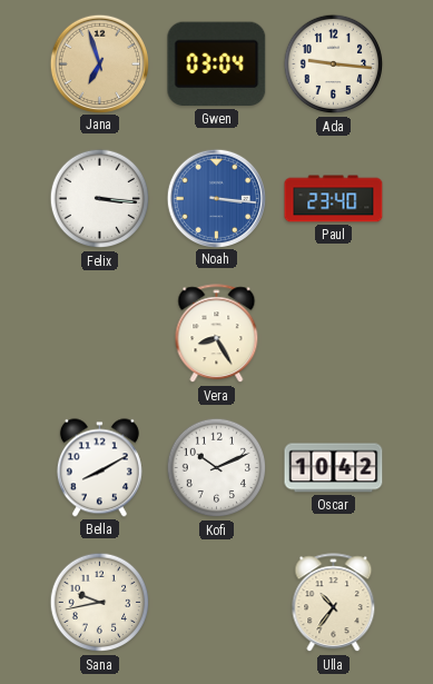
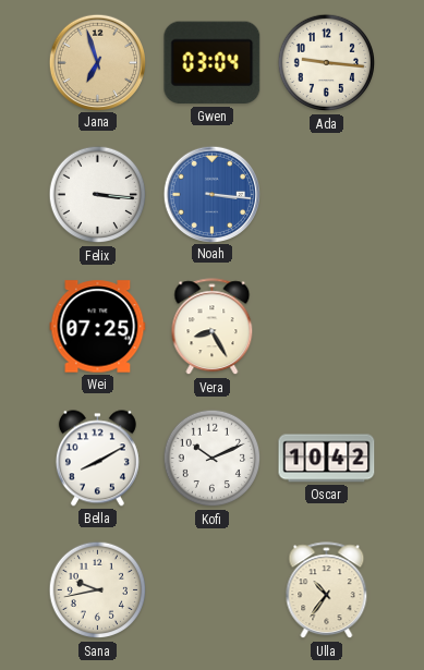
Paul: 23:40 -> none (334, 199)
Wei: none -> 07:25 (98, 327)
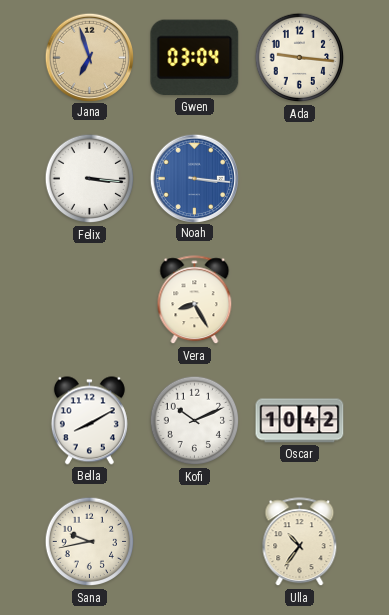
Wei: 07:25 -> none (98, 327)
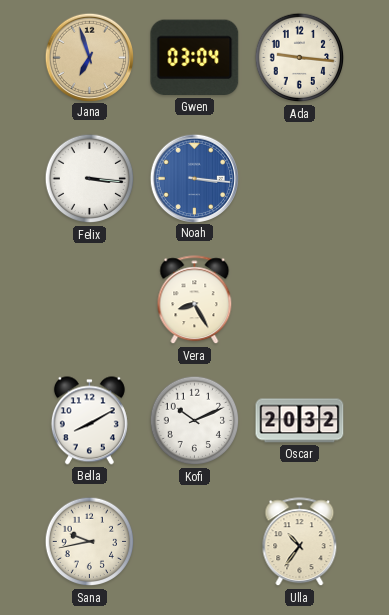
Oscar: 10:42 -> 20:32 (300, 421)
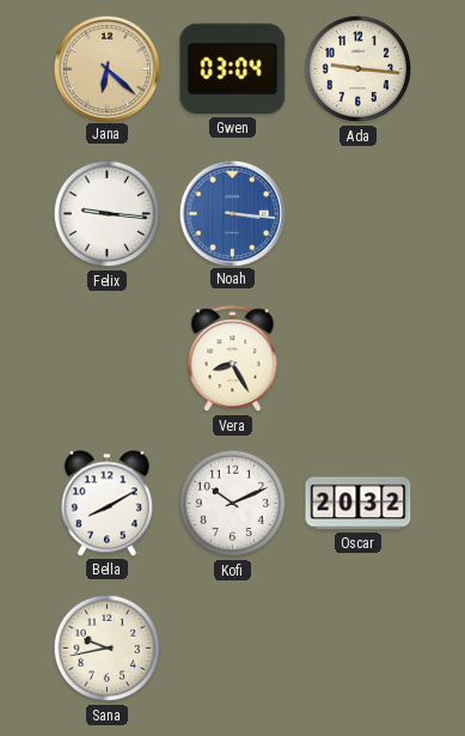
Jana: 6:57 -> 6:22 (106, 68)
Felix: 3:16 -> 9:16 (108, 214)
Ulla: 10:36 -> none (300, 542)
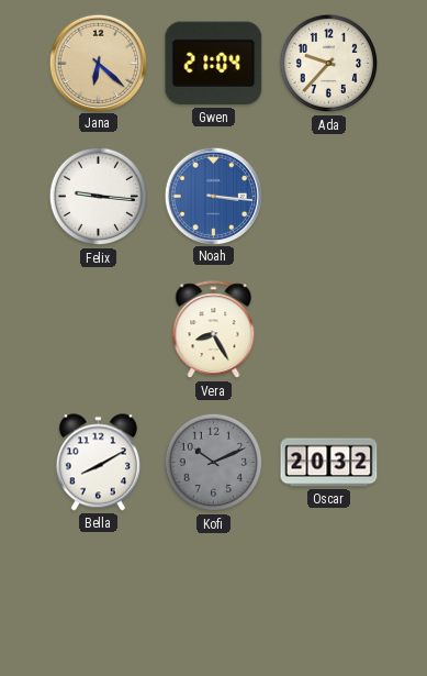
Gwen: 03:04 -> 21:04 (214, 64)
Ada: 9:16 -> 9:37 (329, 64)
Kofi dial: white -> grey (214, 463)
Sana: 9:43 -> none (108, 649)
